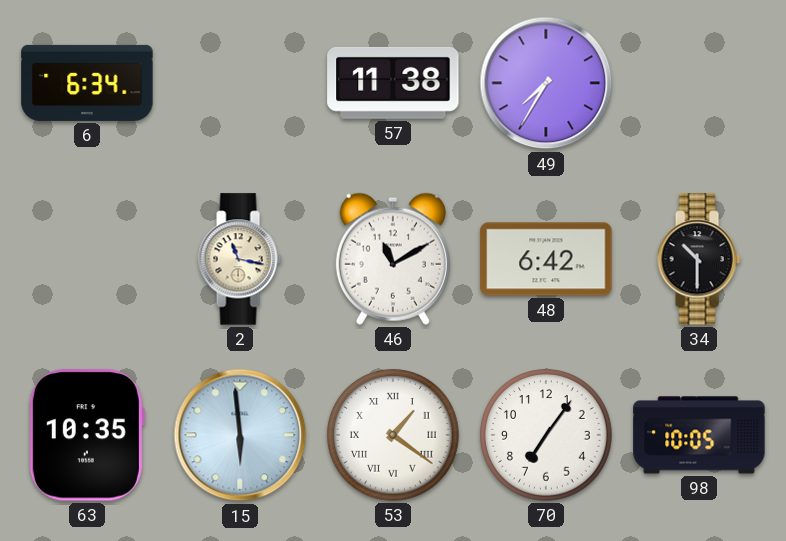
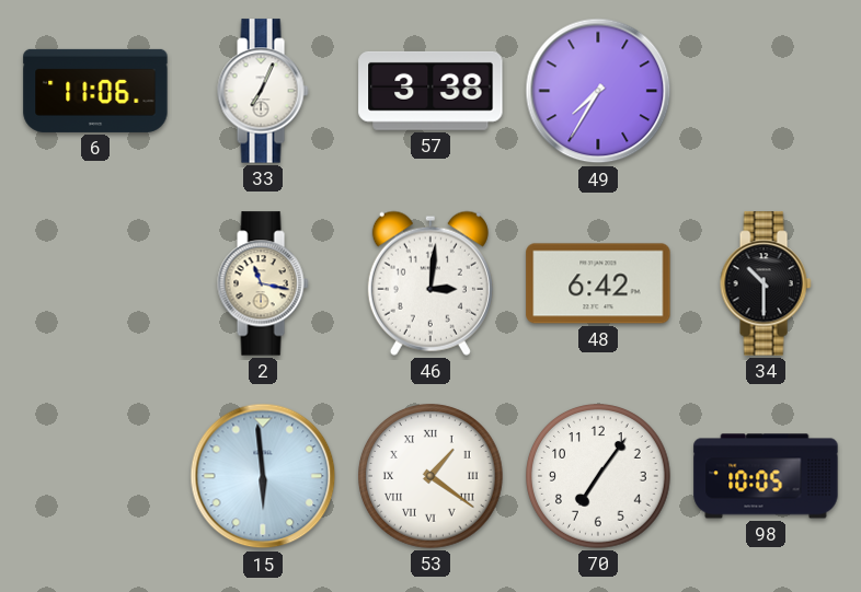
6: 6:34 -> 11:06 (95, 91)
33: none -> 7:04 (263, 91)
57: 11:38 -> 3:38 (431, 91)
46: 11:10 -> 3:01 (431, 283)
63: 10:35 -> none (86, 435)
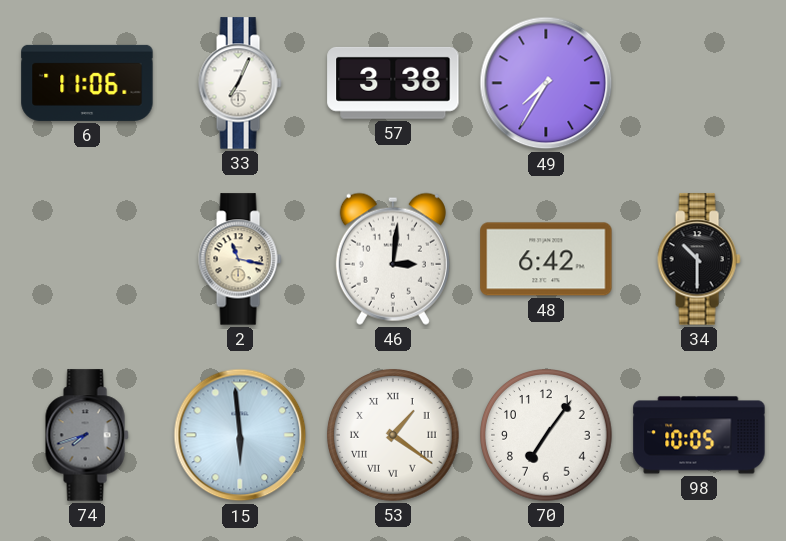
74: none -> 7:42 (87, 435)
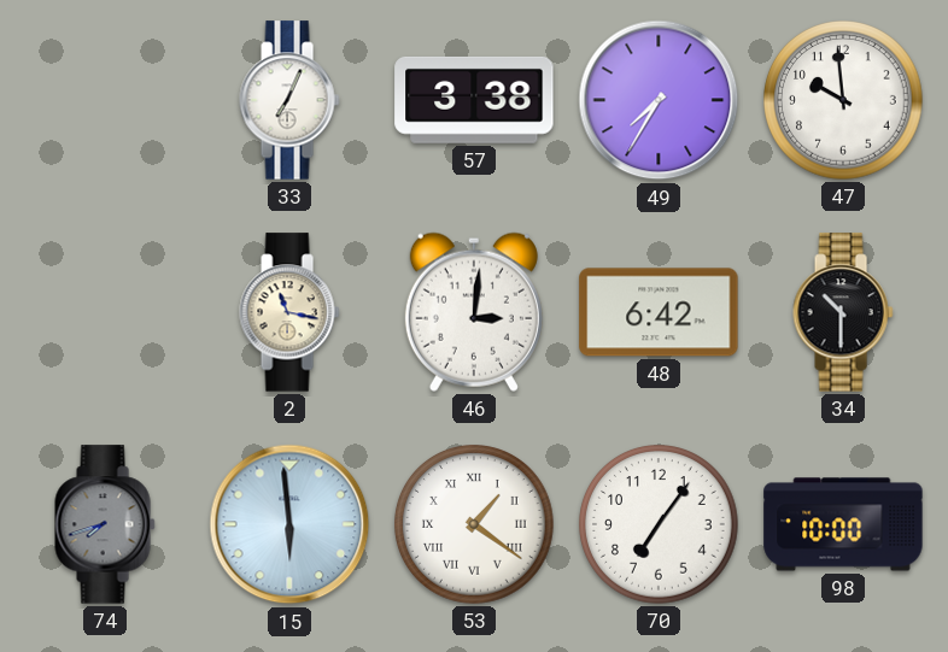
6: 11:06 -> none (87, 83)
47: none -> 9:59 (843, 100)
98: 10:05 -> 10:00 (843, 524)
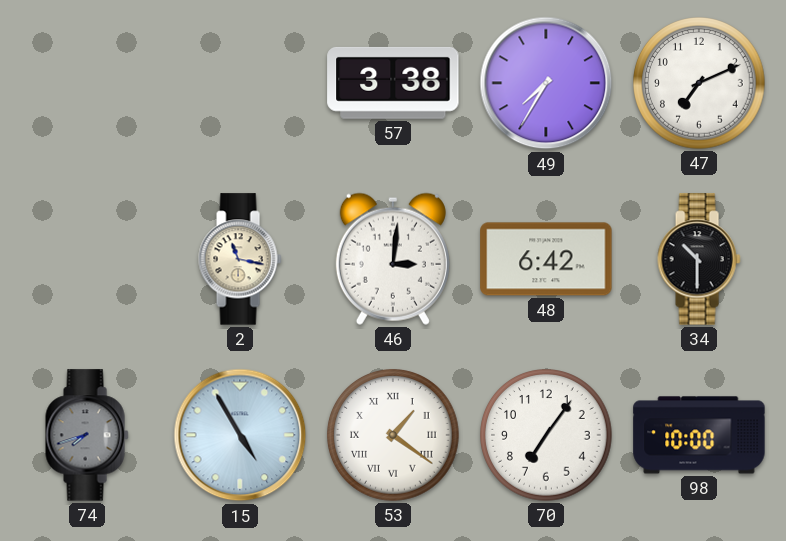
33: 7:04 -> none (289, 100)
47: 9:59 -> 7:11 (699, 83)
15: 5:59 -> 4:55 (240, 435)
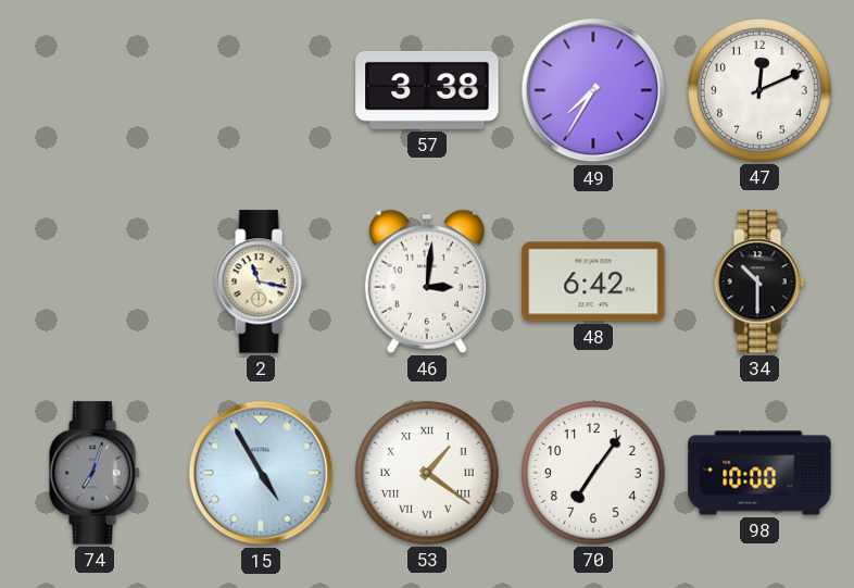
47: 7:11 -> 12:11 (759, 90)
74: 7:42 -> 7:03 (95, 473)
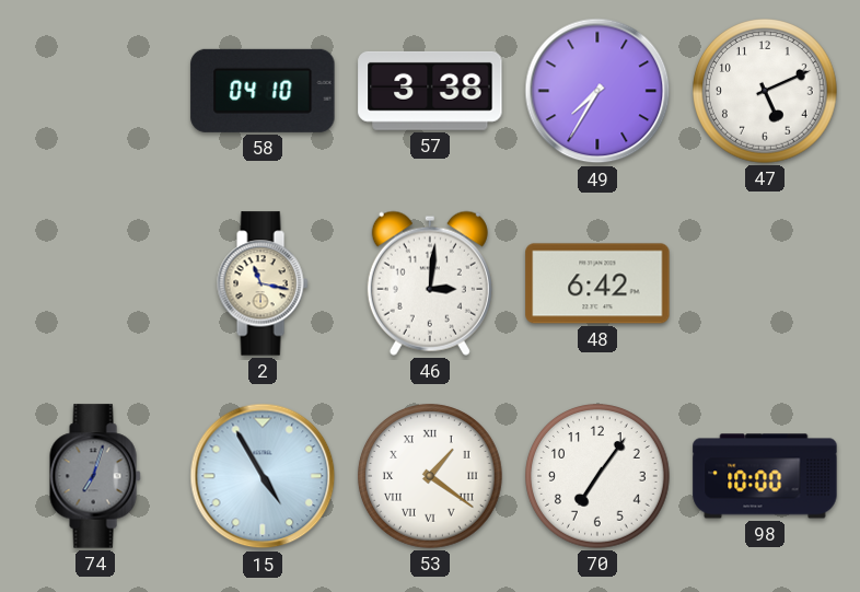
58: none -> 04:10 (263, 91)
47: 12:11 -> 5:11 (765, 91)
34: 10:30 -> none (759, 282)
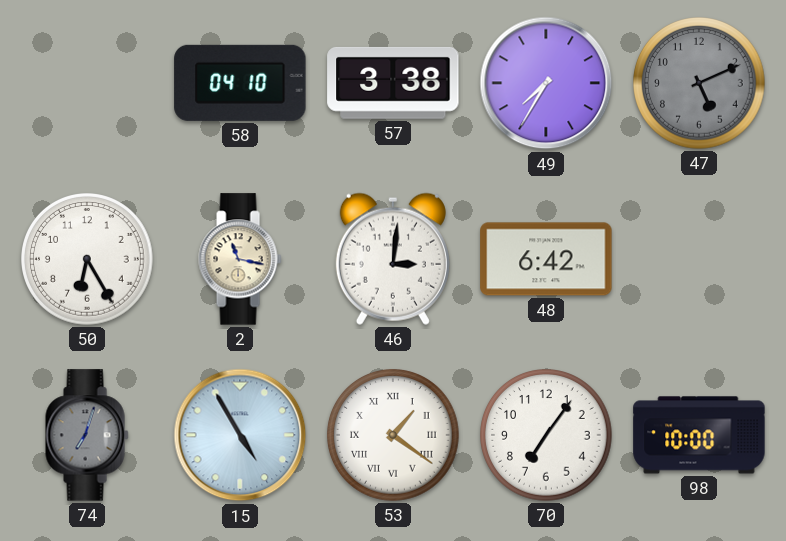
47 dial: white -> grey (699, 83)
50: none -> 6:25 (87, 259)
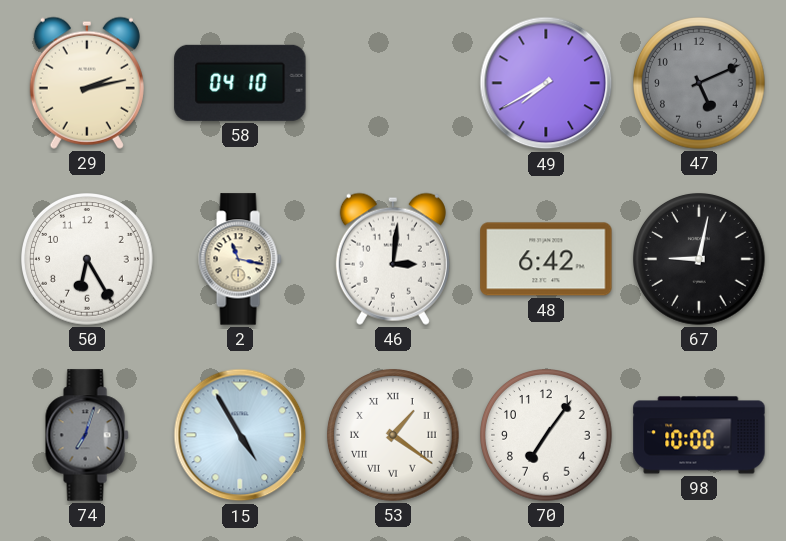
29: none -> 2:13 (87, 83)
57: 3:38 -> none (393, 83)
49: 7:35 -> 7:40 (546, 83)
67: none -> 9:02 (699, 259)
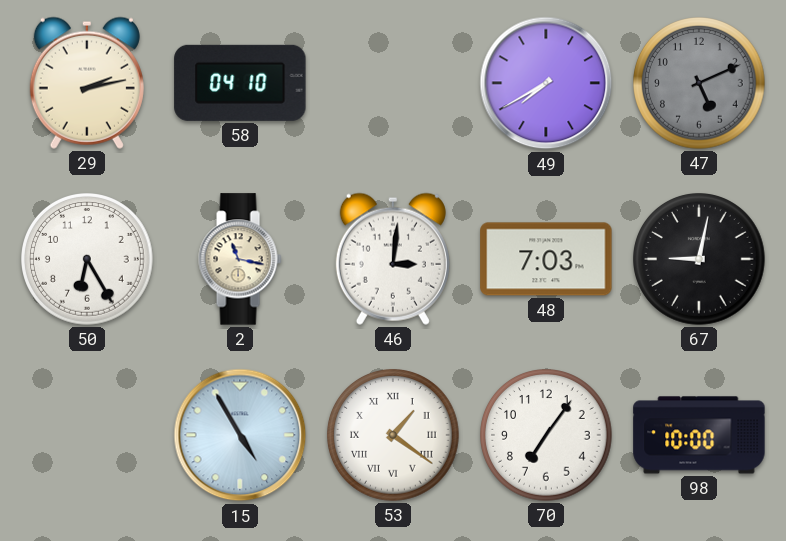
48: 6:42 -> 7:03 (546, 259)
74: 7:03 -> none (87, 435)
